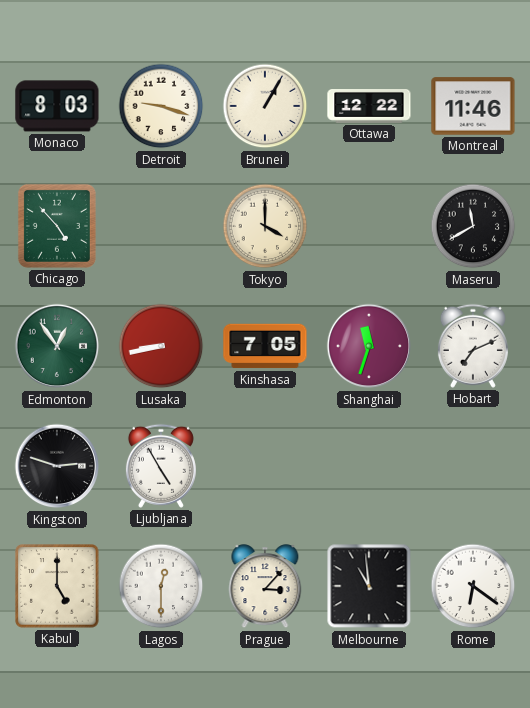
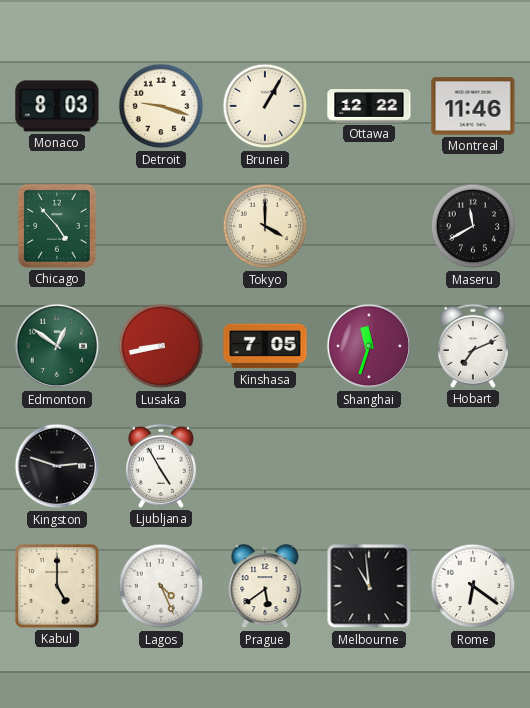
Edmonton: 12:54 -> 12:51 (57, 346)
Lagos: 12:30 -> 4:26 (161, 586)
Prague: 3:07 -> 5:39 (265, 587)
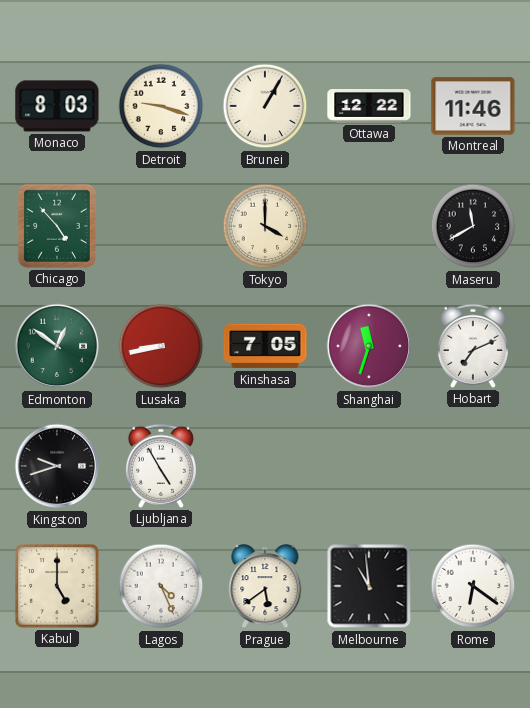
Kingston: 2:48 -> 9:42 (57, 466)
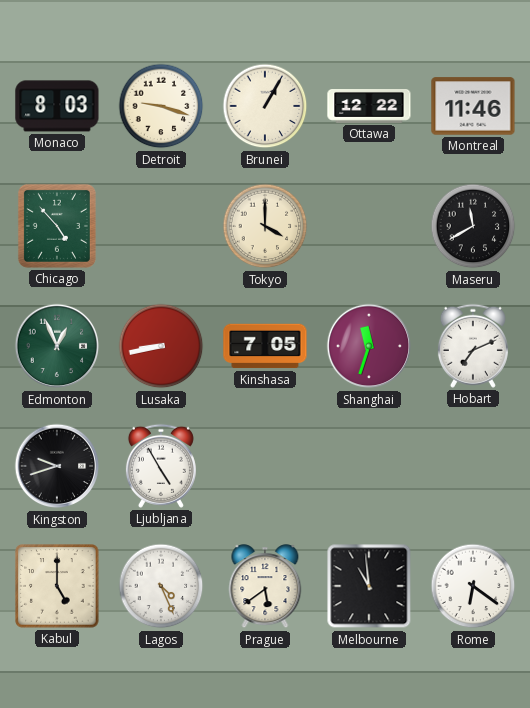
Edmonton: 12:51 -> 12:56 (57, 346)
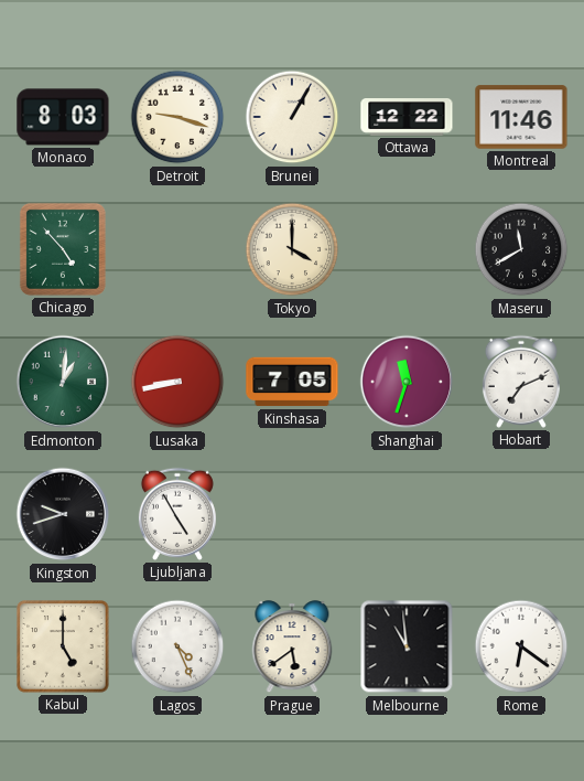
Edmonton: 12:56 -> 1:01 (63, 382)
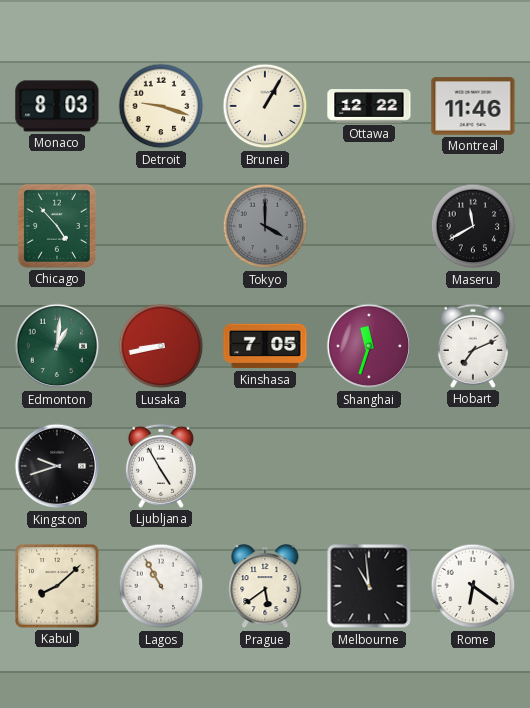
Tokyo dial: cream -> grey (265, 226)
Kabul: 5:00 -> 8:08 (57, 586)
Lagos: 4:26 -> 10:55 (161, 586)
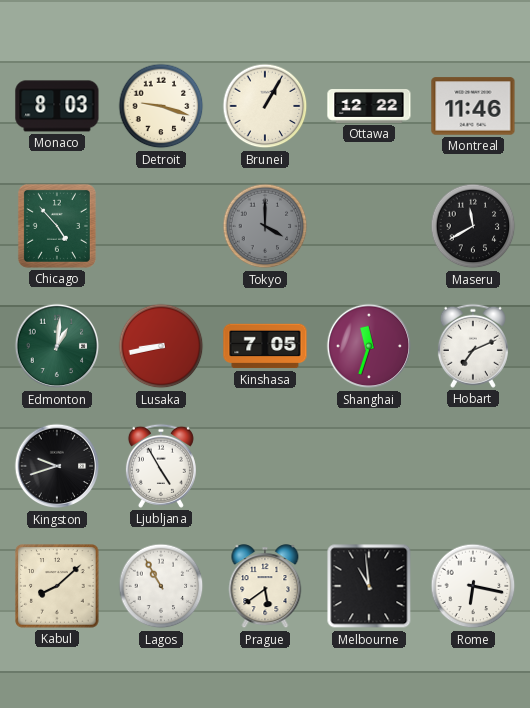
Rome: 6:21 -> 6:17 (473, 586)
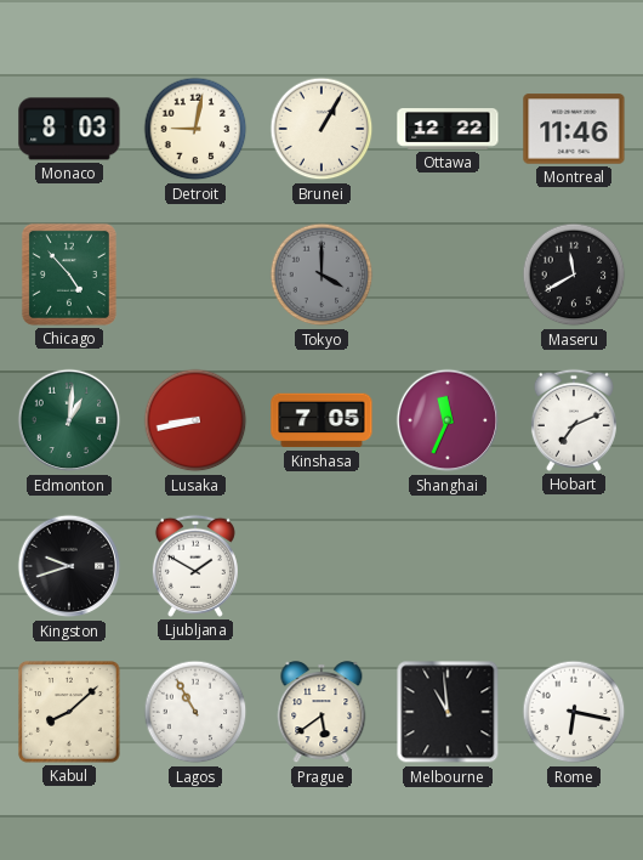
Detroit: 9:18 -> 9:02 (195, 129)
Shanghai: 11:33 -> 11:34 (448, 420)
Ljubljana: 4:55 -> 1:50 (195, 566)
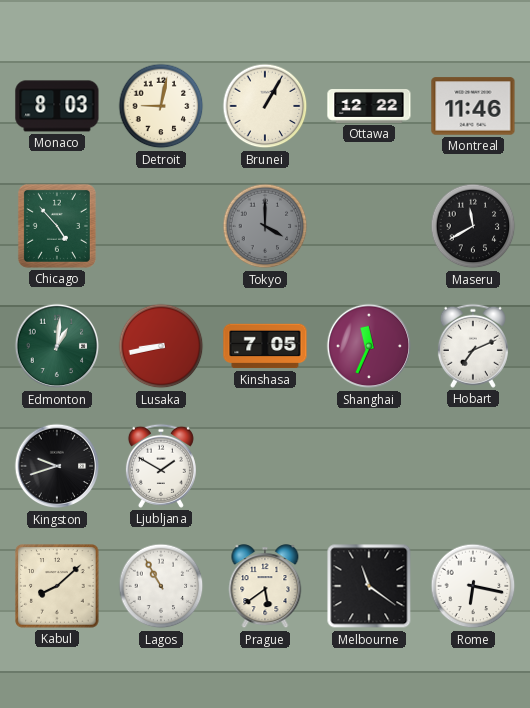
Melbourne: 10:59 -> 11:21 (369, 586)
